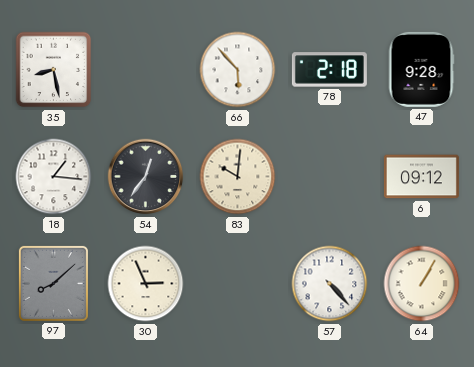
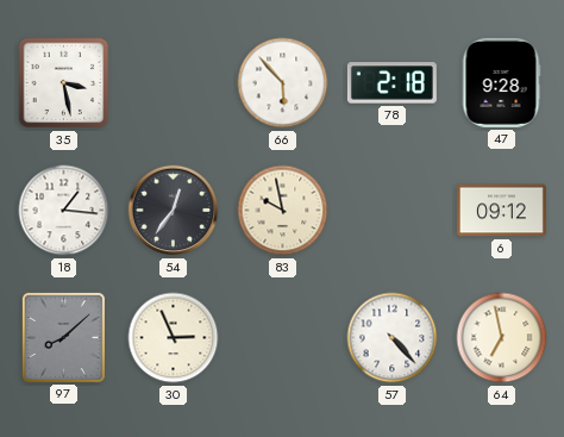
35: 8:28 -> 3:28 (64, 83)
83: 10:01 -> 9:58 (283, 211)
64: 1:05 -> 6:58 (502, 338)
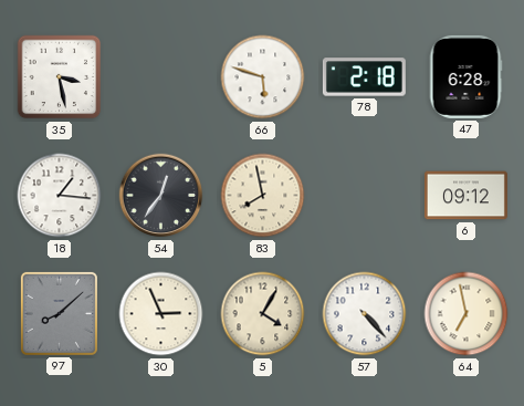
66: 5:53 -> 5:48 (263, 77)
47: 9:28 -> 6:28 (465, 76)
83: 9:58 -> 7:58 (263, 196)
5: none -> 4:05 (263, 314)
